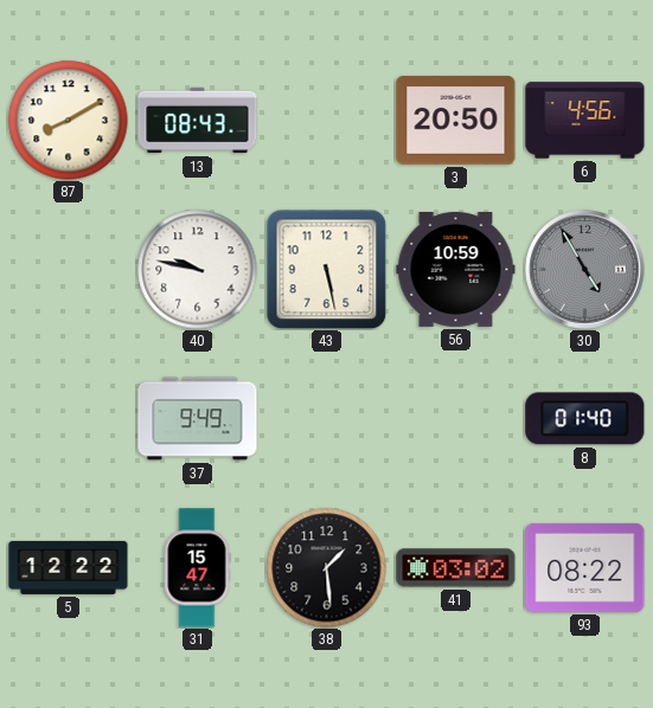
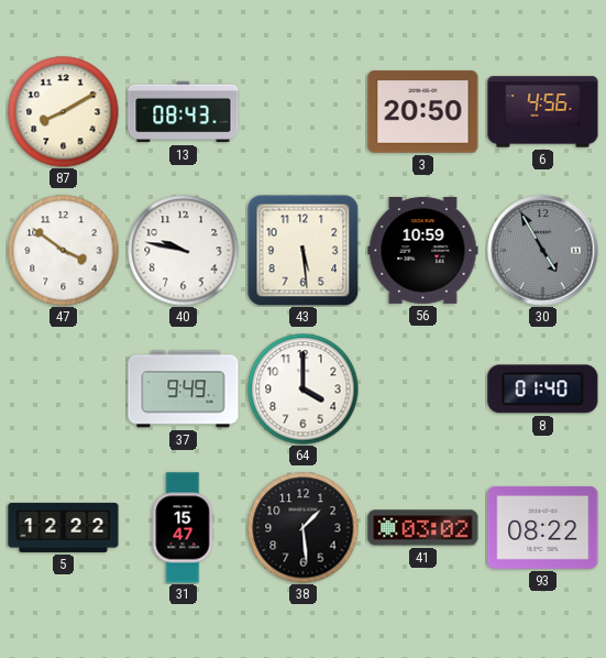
47: none -> 3:51 (64, 251)
43: 5:28 -> 5:29 (302, 250)
64: none -> 4:00 (304, 390)
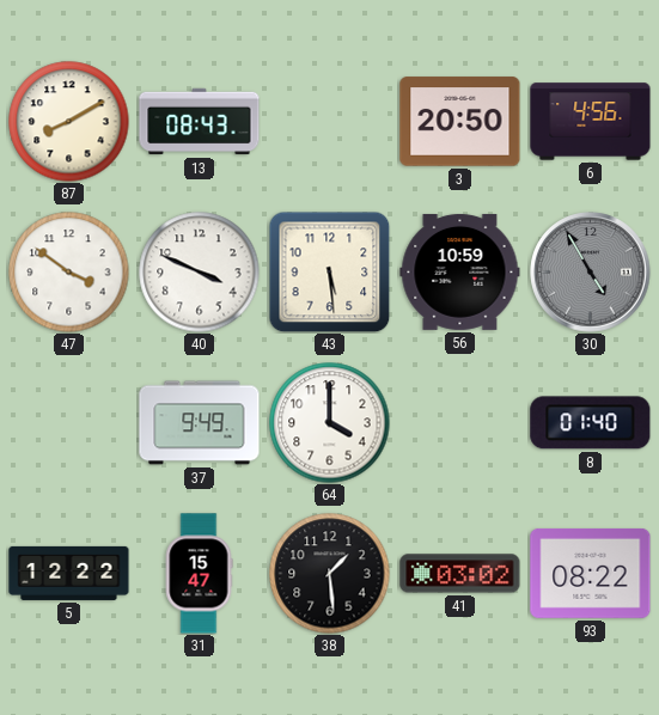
40: 9:47 -> 3:49 (200, 273)
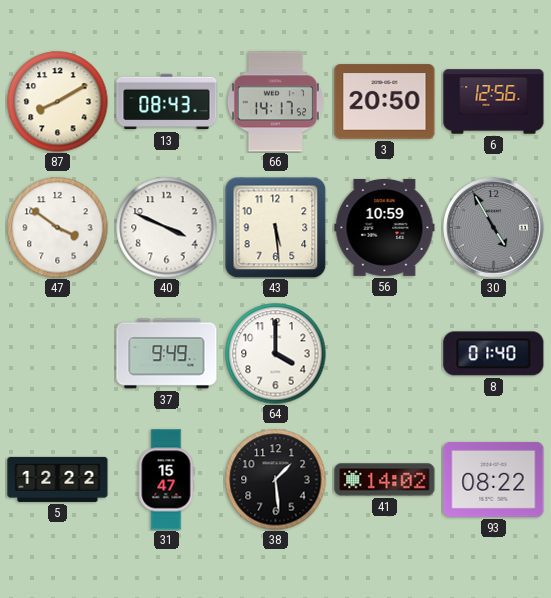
66: none -> 14:17 (275, 102)
6: 4:56 -> 12:56 (494, 102)
41: 03:02 -> 14:02 (385, 480)
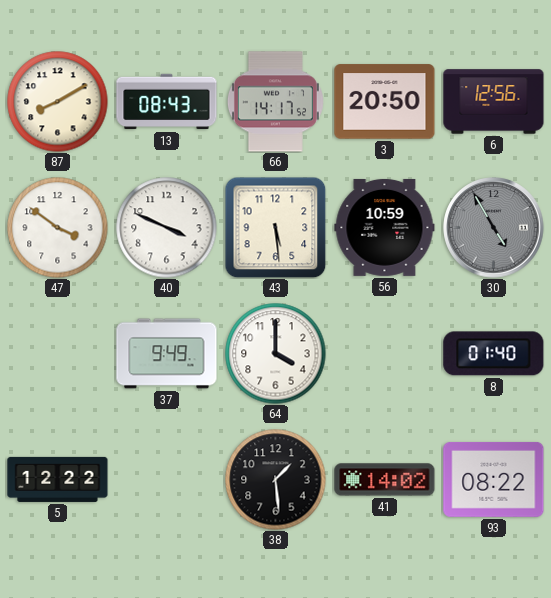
31: 15:47 -> none (166, 480)
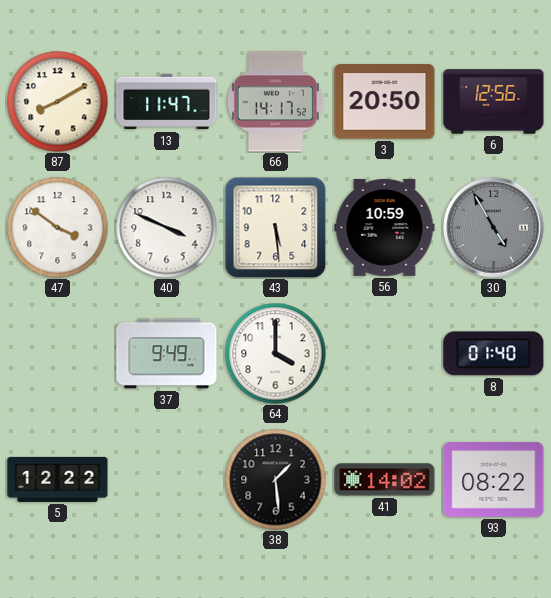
13: 08:43 -> 11:47 (167, 102)
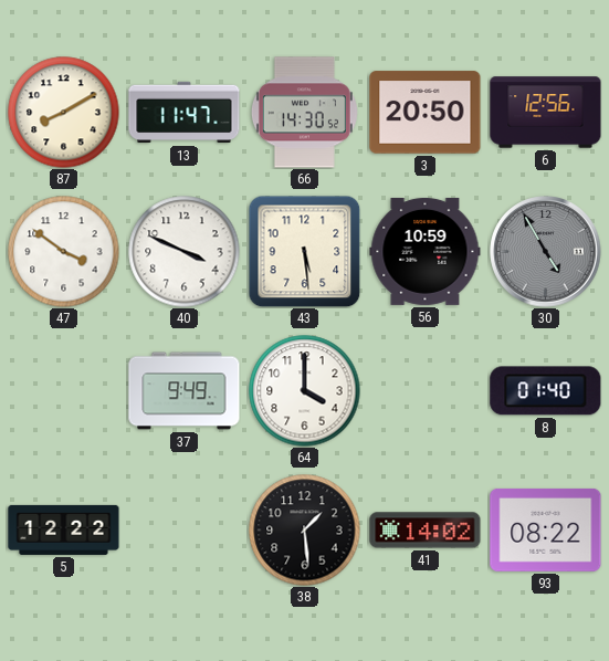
66: 14:17 -> 14:30 (304, 113)
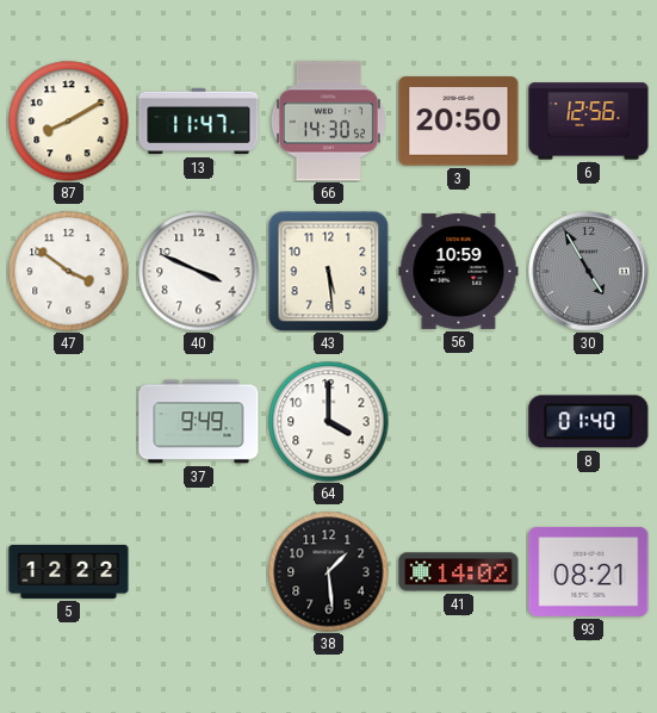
93: 08:22 -> 08:21 (589, 571)
